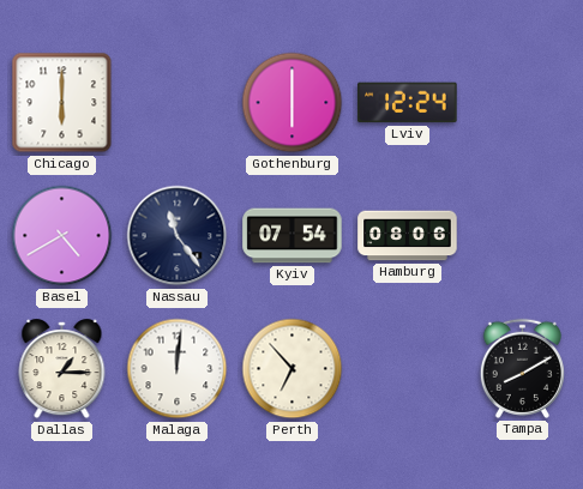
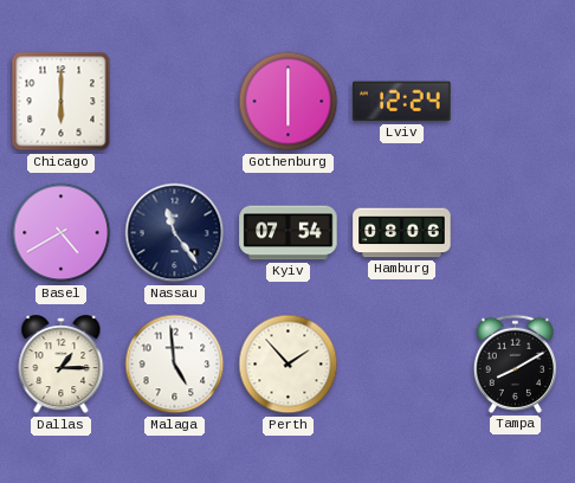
Malaga: 12:01 -> 4:59 (175, 365)
Perth: 6:53 -> 1:53 (289, 365)
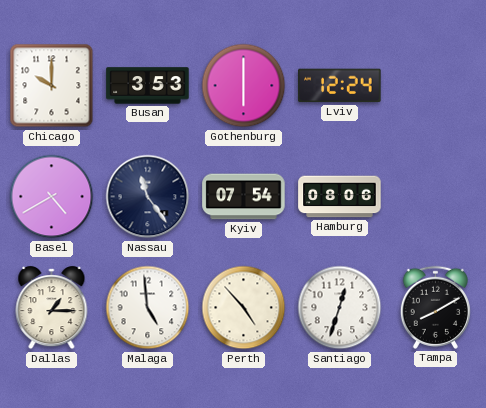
Chicago: 6:00 -> 10:00 (52, 86)
Busan: none -> 3:53 (148, 86)
Perth: 1:53 -> 4:53 (244, 308)
Santiago: none -> 12:33 (340, 308)
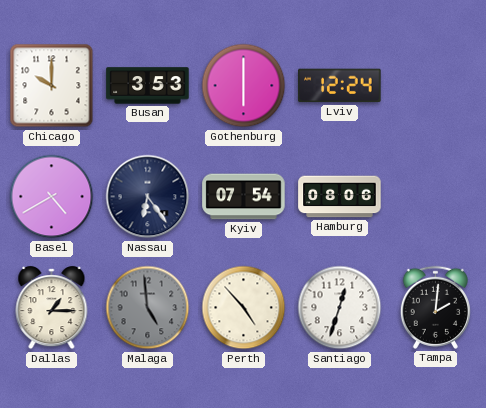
Nassau: 11:24 -> 6:24 (148, 197)
Malaga dial: white -> grey (148, 308)
Tampa: 8:10 -> 2:01 (435, 307)
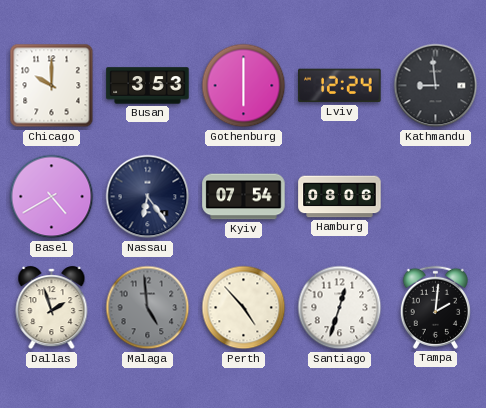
Kathmandu: none -> 8:59 (436, 86)
Dallas: 1:15 -> 1:57 (52, 308)
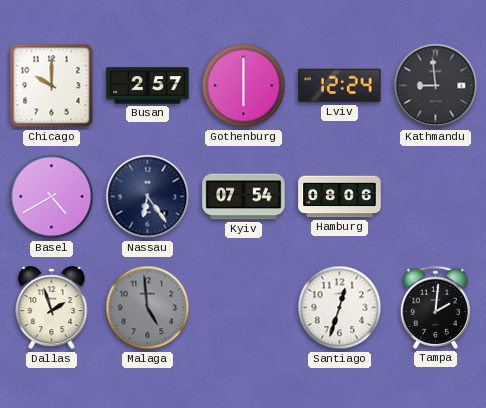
Busan: 3:53 -> 2:57 (148, 86)
Perth: 4:53 -> none (244, 308)
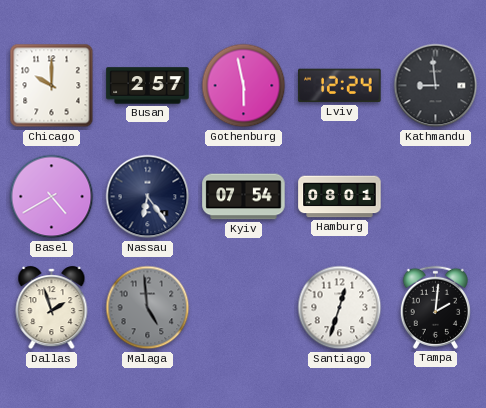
Gothenburg: 6:00 -> 5:58 (244, 86)
Hamburg: 08:06 -> 08:01 (340, 197)
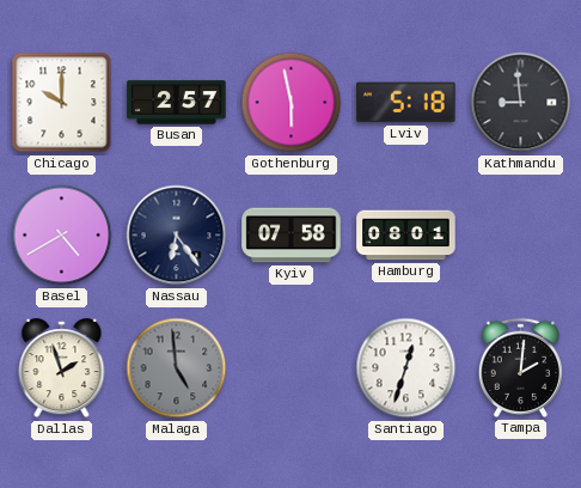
Lviv: 12:24 -> 5:18 (406, 103)
Kyiv: 07:54 -> 07:58 (292, 236)
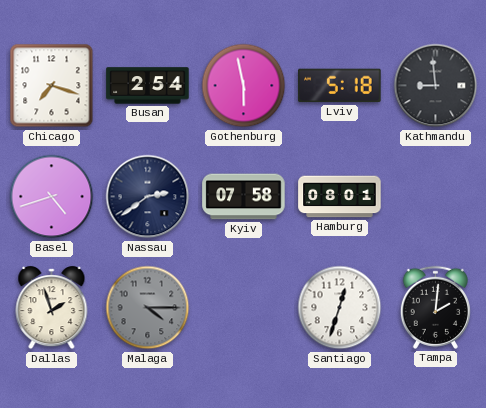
Chicago: 10:00 -> 7:18 (52, 86)
Busan: 2:57 -> 2:54 (148, 86)
Basel: 4:40 -> 4:42 (52, 197)
Nassau: 6:24 -> 2:39 (148, 197)
Malaga: 4:59 -> 4:15 (148, 308)
